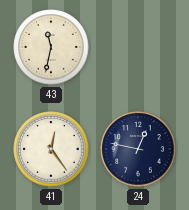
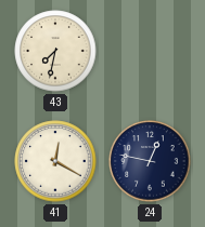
43: 11:32 -> 7:32 (55, 51)
41: 12:24 -> 12:20 (55, 161)
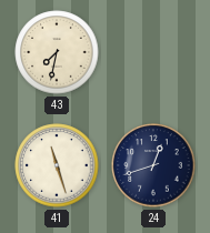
41: 12:20 -> 11:27 (57, 165)
24: 12:47 -> 12:42 (153, 165)
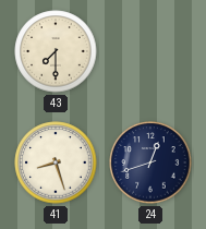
43: 7:32 -> 7:30 (56, 51)
41: 11:27 -> 8:27 (56, 162)
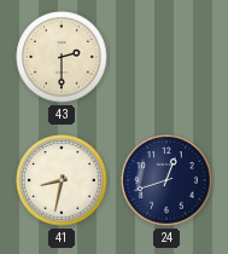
43: 7:30 -> 2:30 (62, 57)
41: 8:27 -> 8:32 (62, 180)
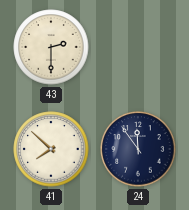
41: 8:32 -> 7:52 (51, 149)
24: 12:42 -> 11:54 (138, 149)
